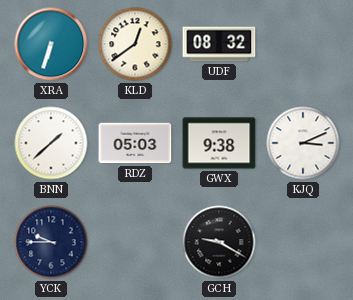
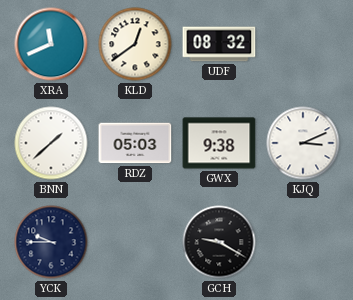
XRA: 6:33 -> 11:41 (51, 44)
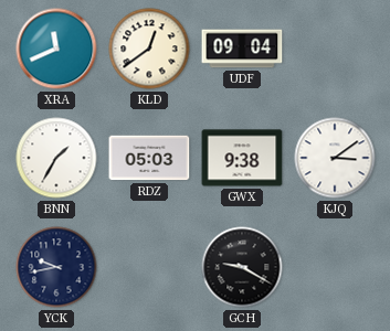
UDF: 08:32 -> 09:04 (242, 49)
BNN: 1:38 -> 1:35 (56, 158)
KJQ: 3:11 -> 3:09 (335, 158)
YCK: 9:45 -> 9:43 (56, 267)
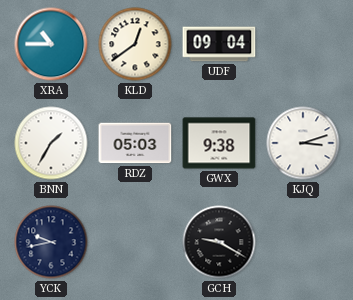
XRA: 11:41 -> 10:45 (51, 44)
KJQ: 3:09 -> 3:12 (303, 143)
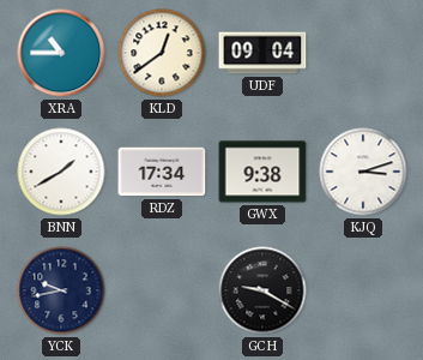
BNN: 1:35 -> 1:40 (61, 172)
RDZ: 05:03 -> 17:34 (162, 172)
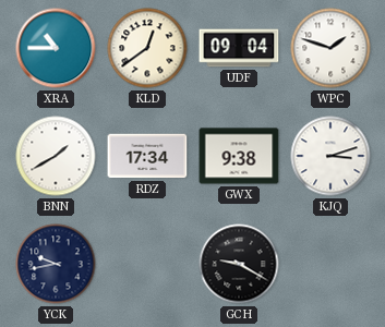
WPC: none -> 1:48 (330, 48)
